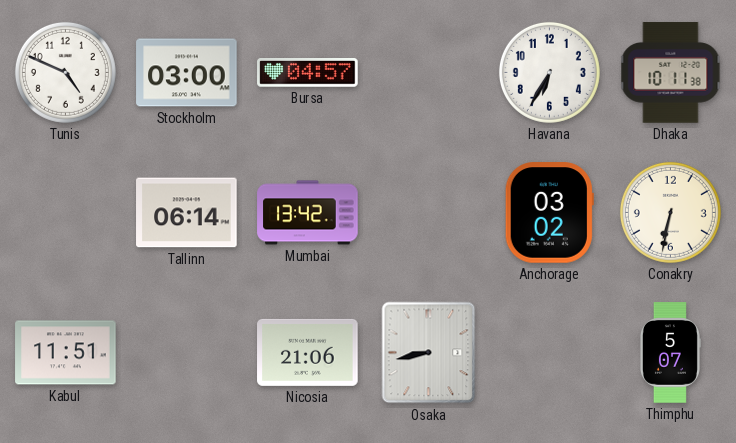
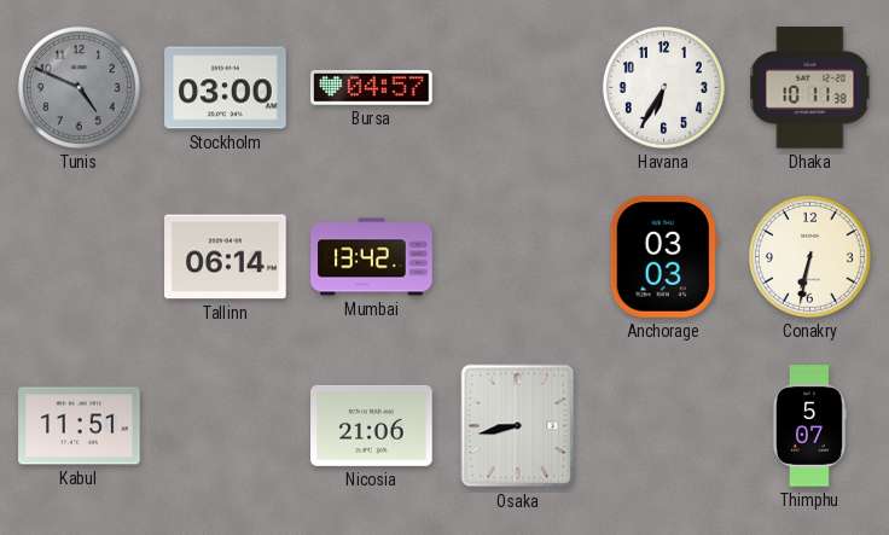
Tunis dial: white -> grey (79, 87)
Anchorage: 03:02 -> 03:03 (663, 257)
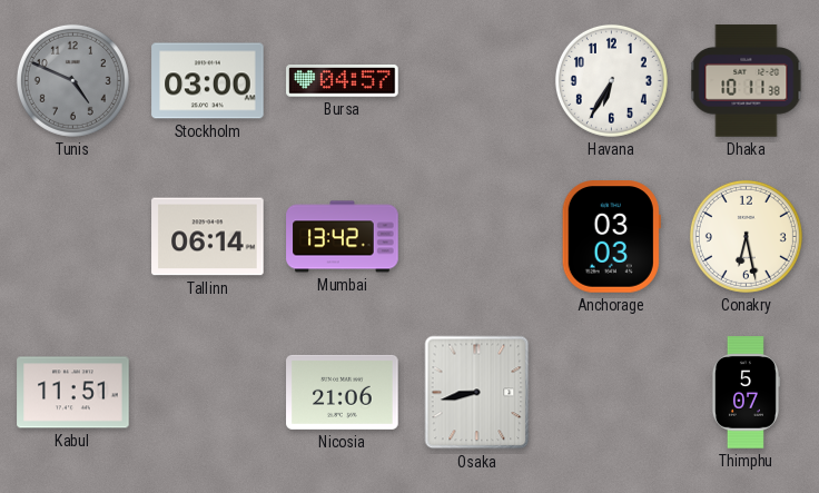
Conakry: 6:32 -> 6:28 (746, 236)
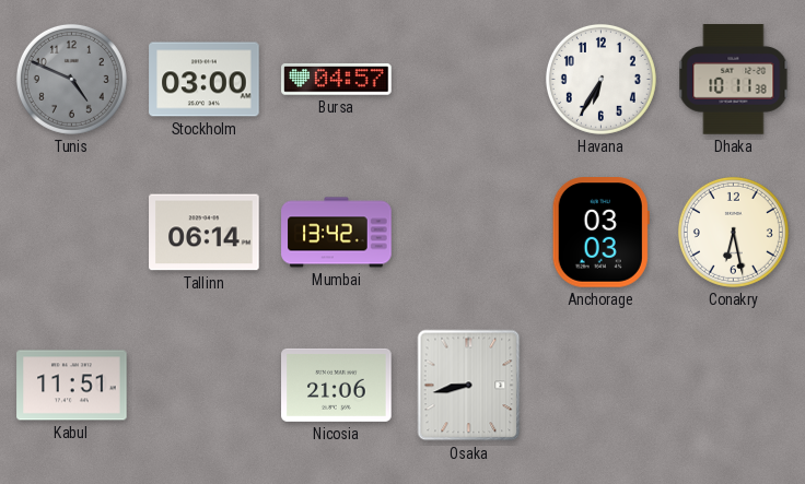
Thimphu: 5:07 -> none (746, 393)
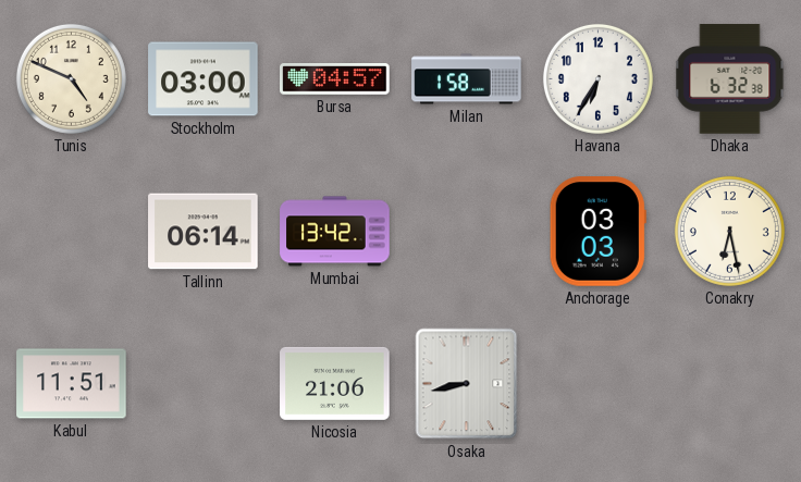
Tunis dial: grey -> cream (71, 78)
Milan: none -> 1:58 (467, 79)
Dhaka: 10:11 -> 6:32 (730, 79)
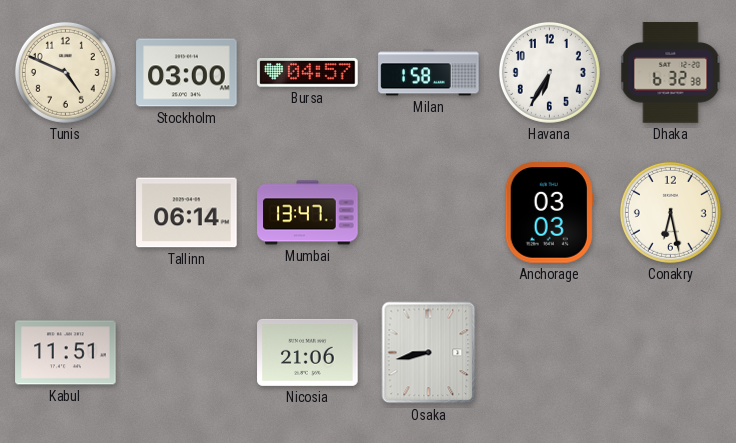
Mumbai: 13:42 -> 13:47 (308, 213)
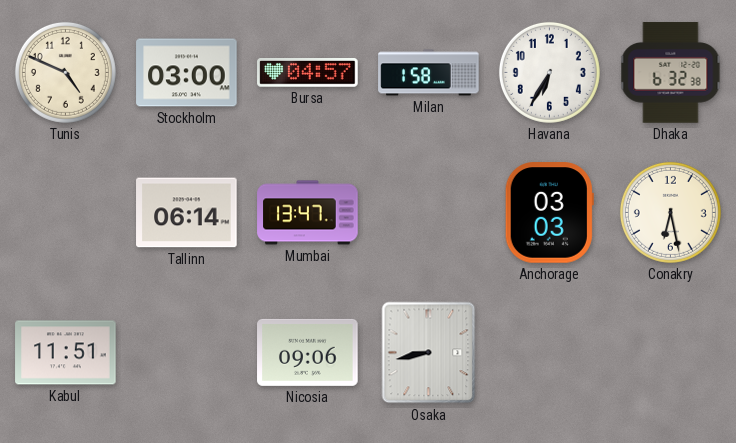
Nicosia: 21:06 -> 09:06 (308, 352)
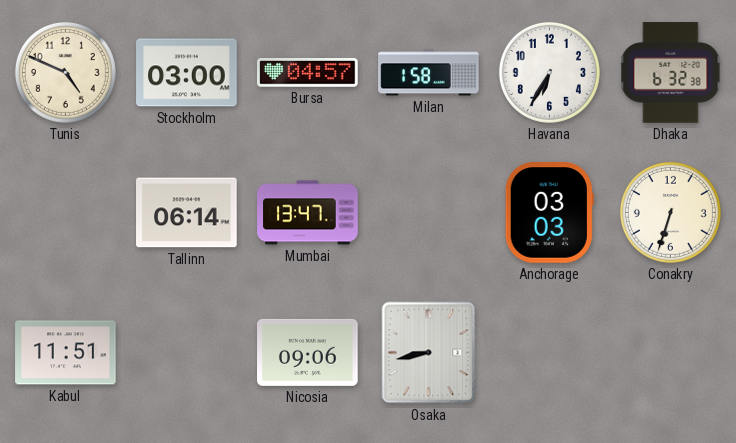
Conakry: 6:28 -> 6:33 (670, 212)
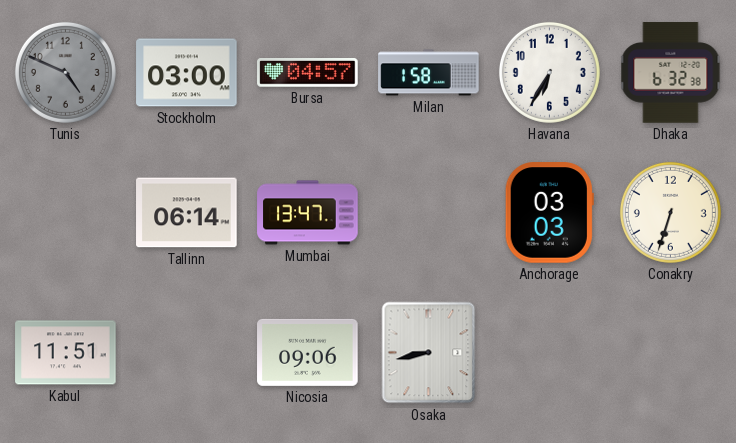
Tunis dial: cream -> grey (65, 72)
